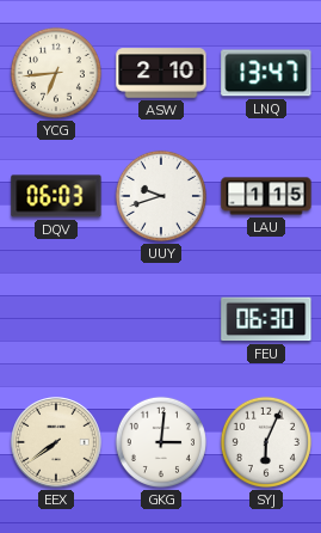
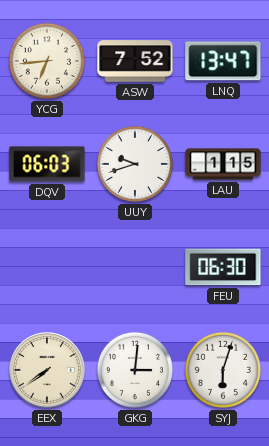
ASW: 2:10 -> 7:52 (135, 61)
SYJ: 6:04 -> 6:03 (223, 370)
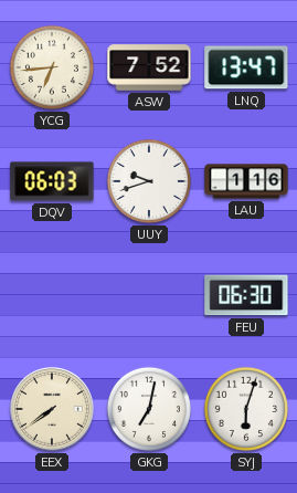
LAU: 1:15 -> 1:16 (246, 181)
GKG: 3:01 -> 7:02 (149, 409)
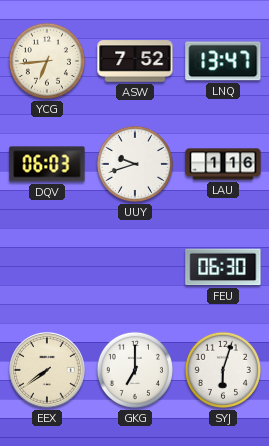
GKG: 7:02 -> 7:00 (135, 370)
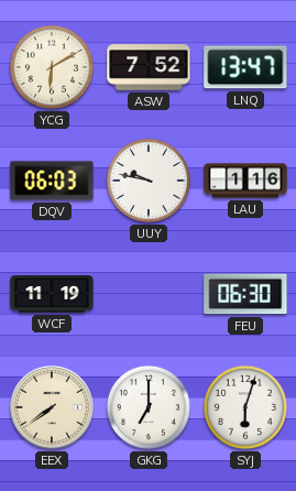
YCG: 6:44 -> 6:10 (52, 67)
UUY: 9:42 -> 9:47 (149, 181)
WCF: none -> 11:19 (52, 294)
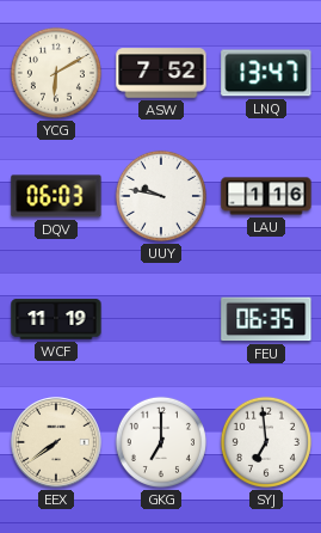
FEU: 06:30 -> 06:35 (266, 319)
SYJ: 6:03 -> 6:59 (266, 442)
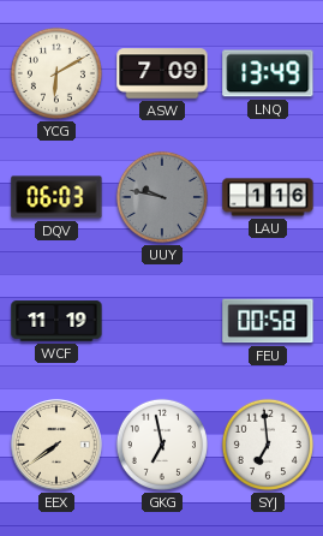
ASW: 7:52 -> 7:09 (162, 73)
LNQ: 13:47 -> 13:49 (268, 73)
UUY dial: white -> grey (162, 197)
FEU: 06:35 -> 00:58 (268, 321)
GKG: 7:00 -> 6:58 (162, 445)
